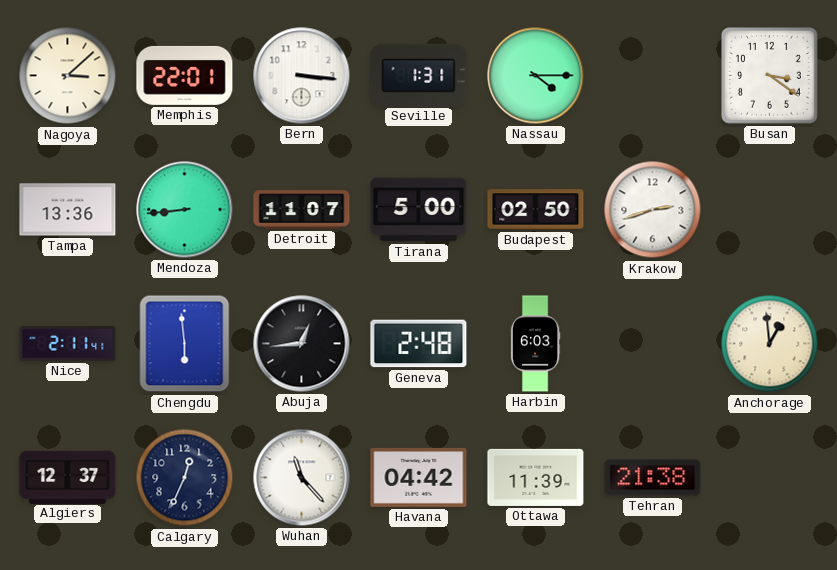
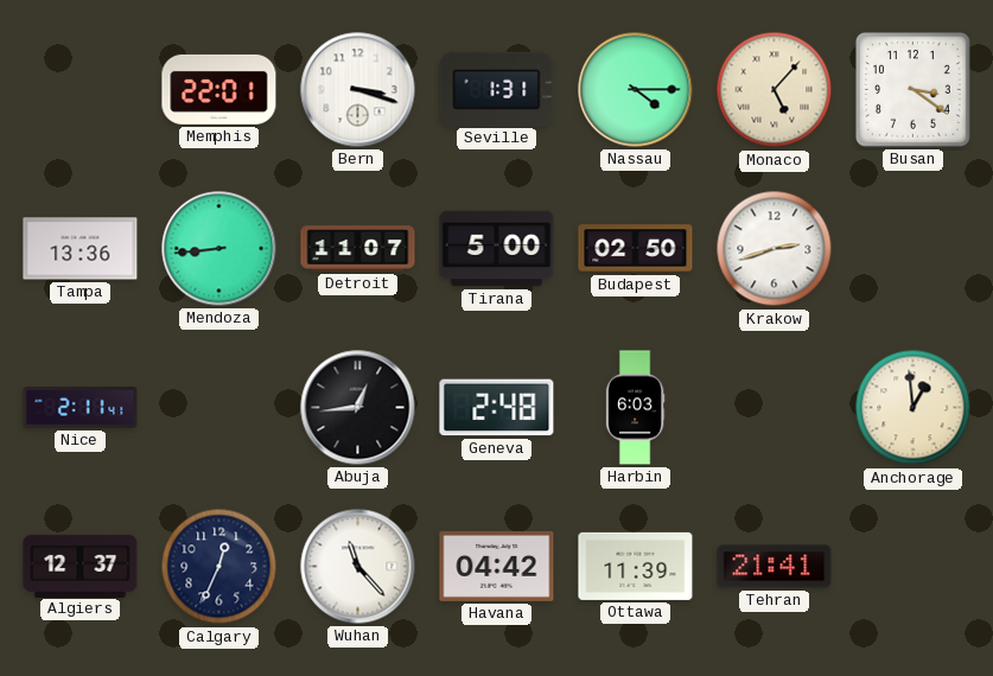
Nagoya: 3:08 -> none (68, 76)
Bern: 3:16 -> 3:18 (358, 90)
Monaco: none -> 5:07 (775, 90)
Chengdu: 5:59 -> none (185, 344)
Tehran: 21:38 -> 21:41 (775, 567)
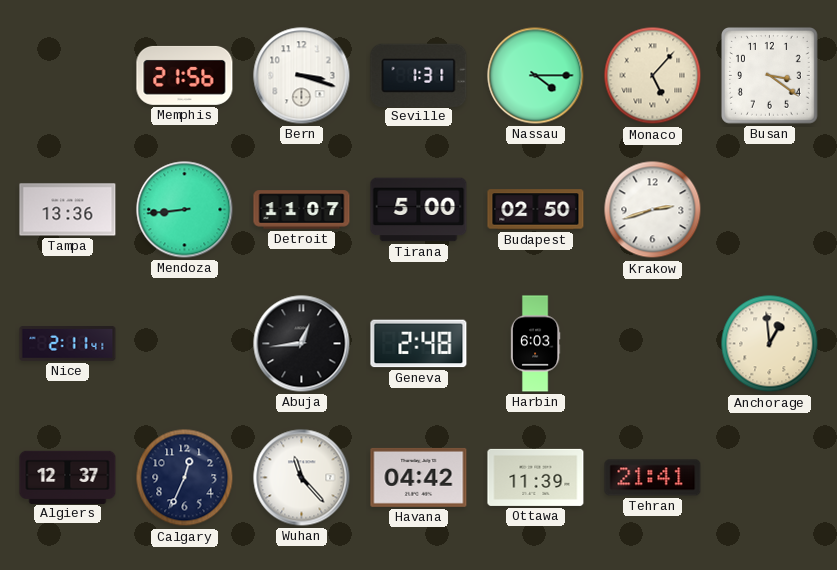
Memphis: 22:01 -> 21:56 (185, 75)
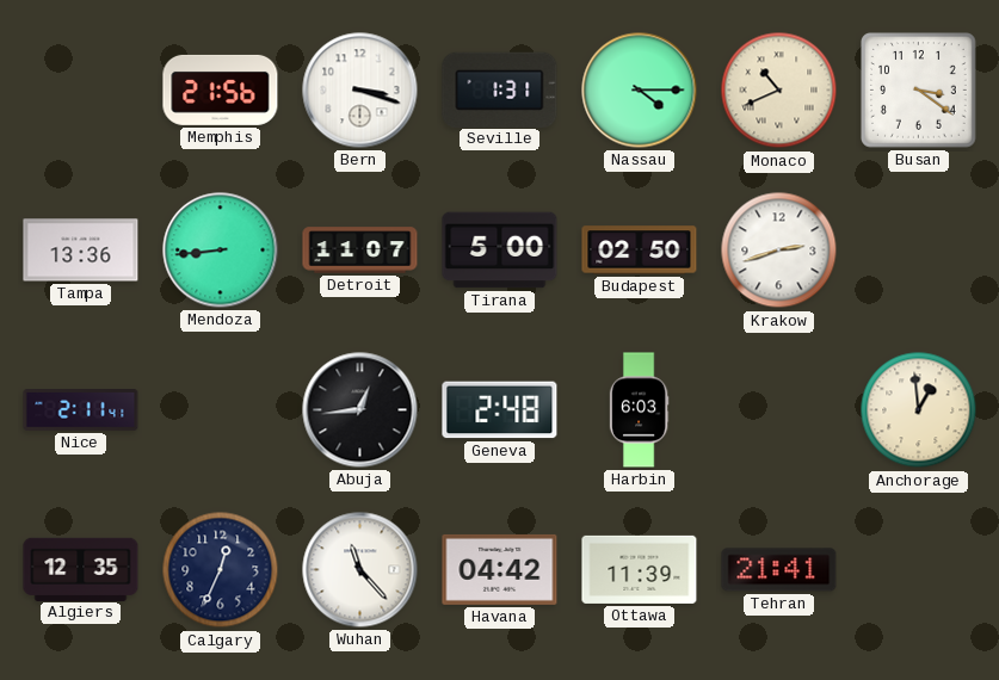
Monaco: 5:07 -> 10:41 (779, 91)
Algiers: 12:37 -> 12:35 (81, 569)
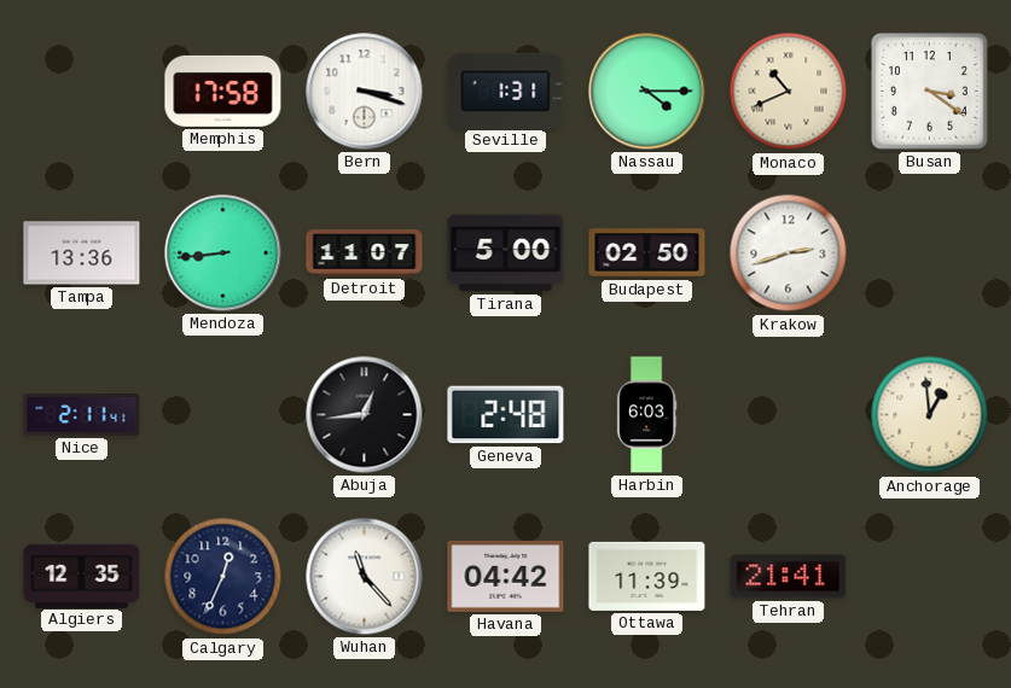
Memphis: 21:56 -> 17:58 (223, 91)
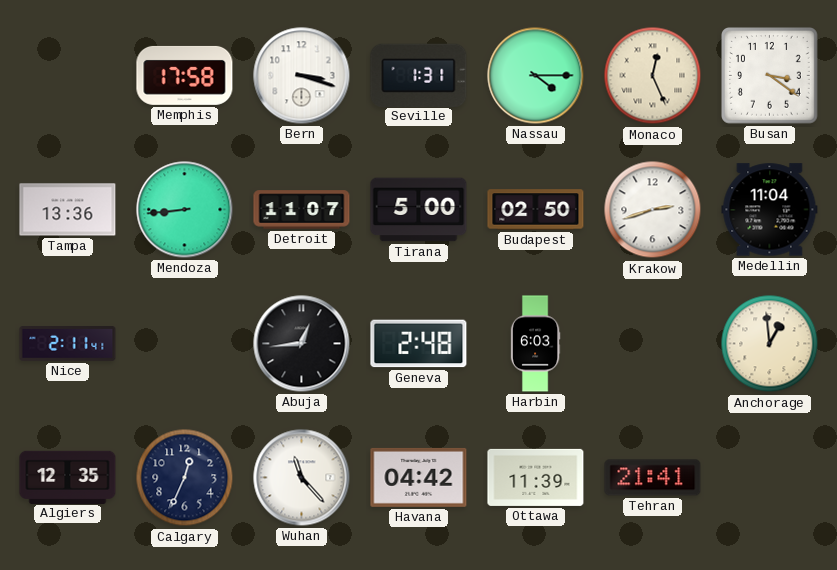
Monaco: 10:41 -> 12:26 (653, 76)
Medellin: none -> 11:04 (770, 210)
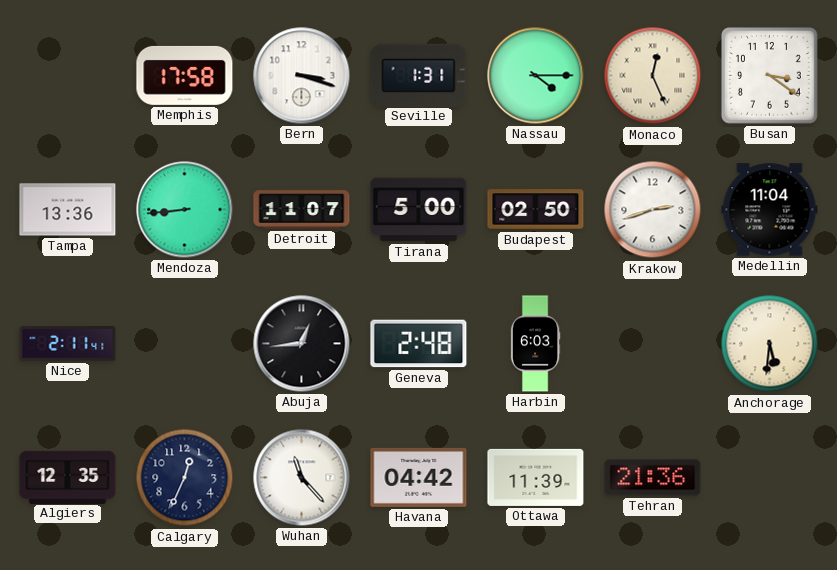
Anchorage: 12:59 -> 5:31 (770, 344)
Tehran: 21:41 -> 21:36 (653, 478)
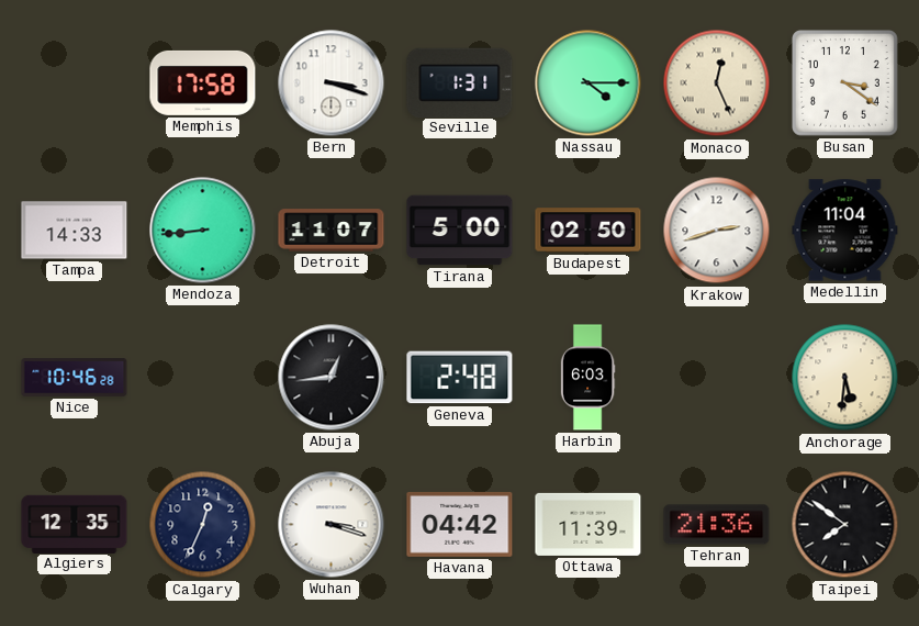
Tampa: 13:36 -> 14:33 (75, 231)
Nice: 2:11 -> 10:46 (75, 378)
Wuhan: 11:23 -> 3:18 (332, 525)
Taipei: none -> 7:51 (845, 525)
